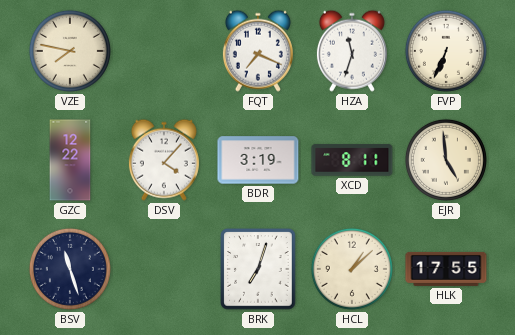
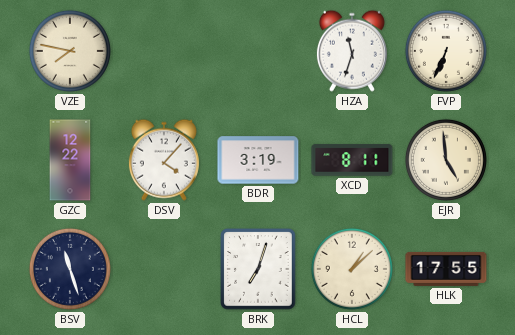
FQT: 7:19 -> none (258, 51)
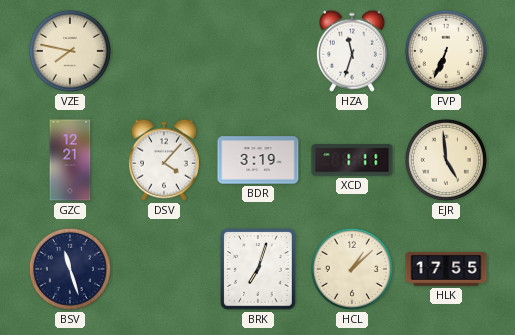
GZC: 12:22 -> 12:21 (70, 160)
XCD: 8:11 -> 1:11 (352, 160)
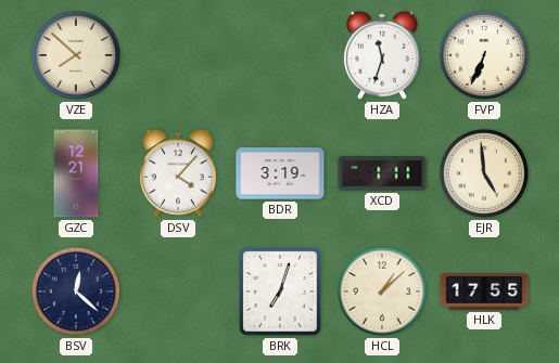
VZE: 7:47 -> 7:52 (76, 55)
BSV: 11:27 -> 12:22 (76, 291)
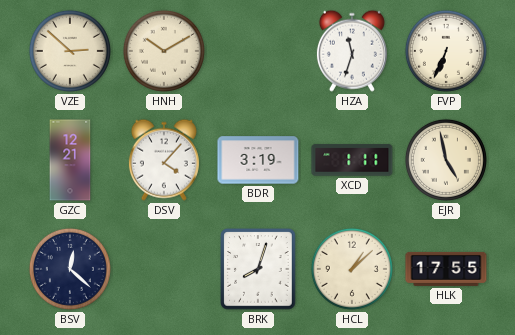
VZE: 7:52 -> 2:52 (70, 51)
HNH: none -> 10:10 (164, 51)
EJR: 4:59 -> 4:58 (446, 160)
BRK: 7:03 -> 8:03 (258, 269)
